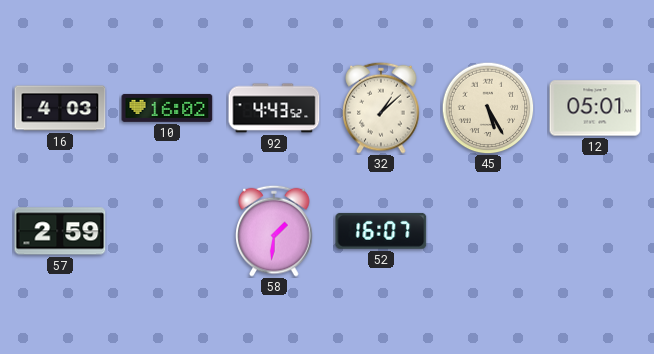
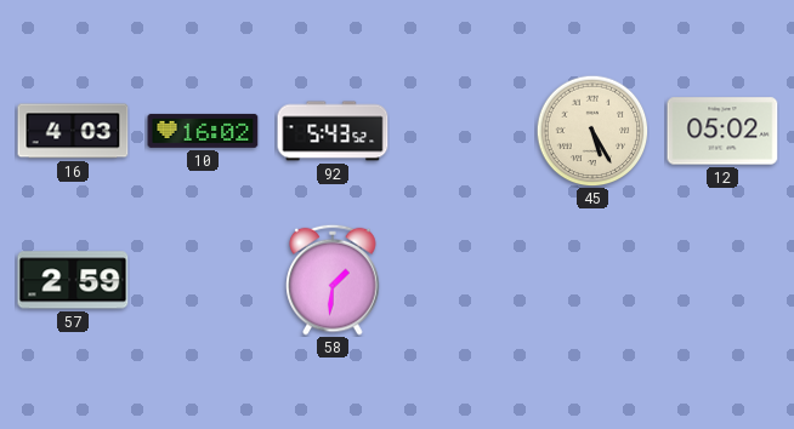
92: 4:43 -> 5:43 (333, 131)
32: 1:08 -> none (381, 108)
12: 05:01 -> 05:02 (722, 131)
52: 16:07 -> none (381, 231)
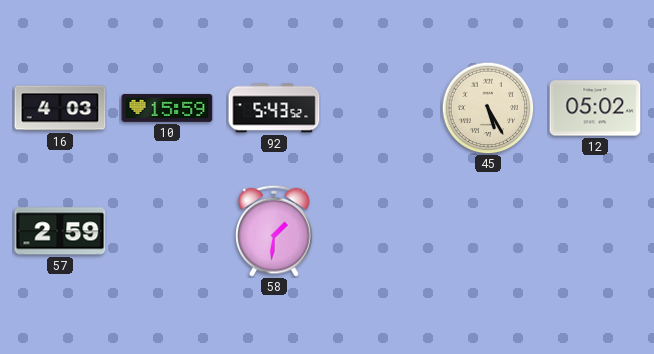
10: 16:02 -> 15:59 (167, 108)
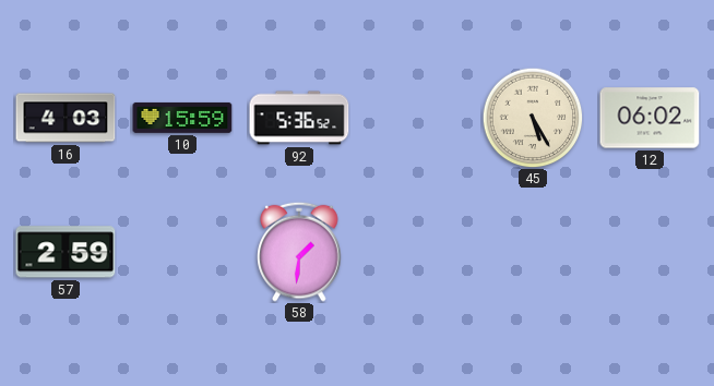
92: 5:43 -> 5:36 (299, 118)
12: 05:02 -> 06:02 (650, 118)
